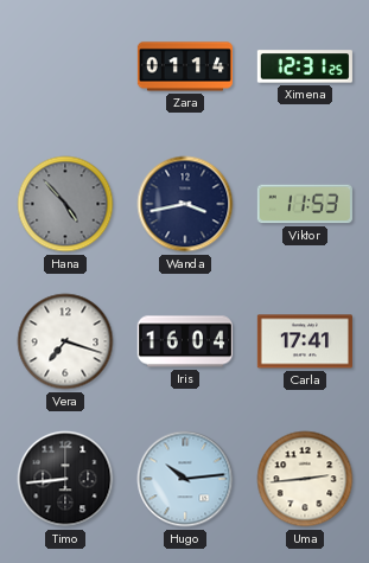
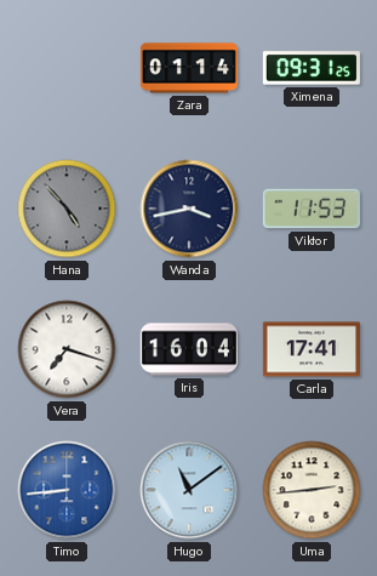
Ximena: 12:31 -> 09:31 (312, 68)
Timo dial: black -> blue (67, 490)
Hugo: 10:14 -> 11:09 (189, 490)
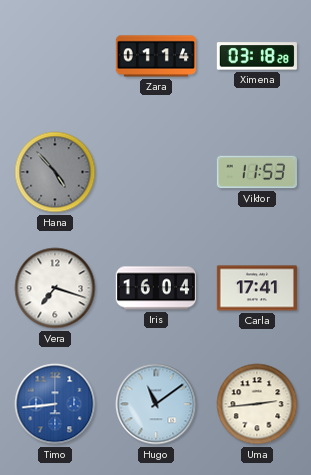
Ximena: 09:31 -> 03:18 (257, 56)
Wanda: 3:43 -> none (189, 209)
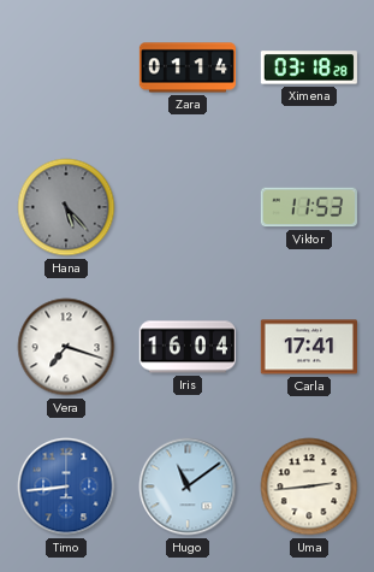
Hana: 4:53 -> 5:23 (66, 207)
